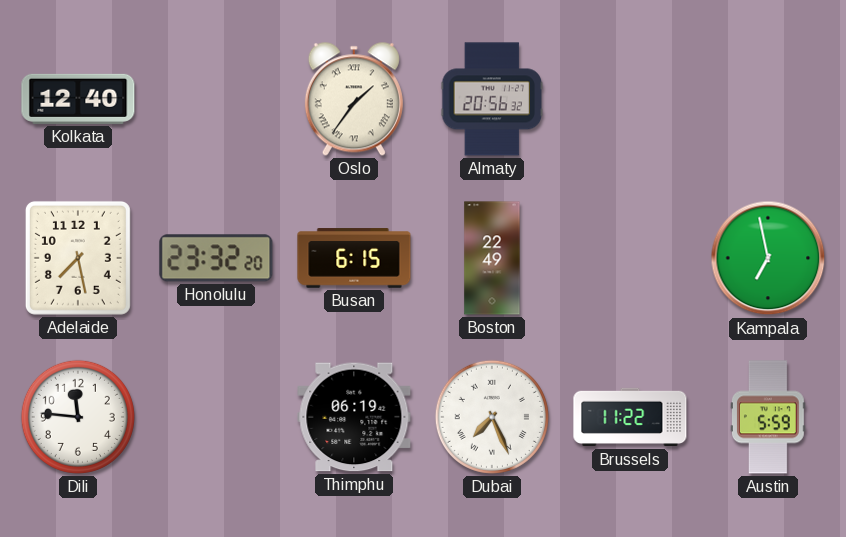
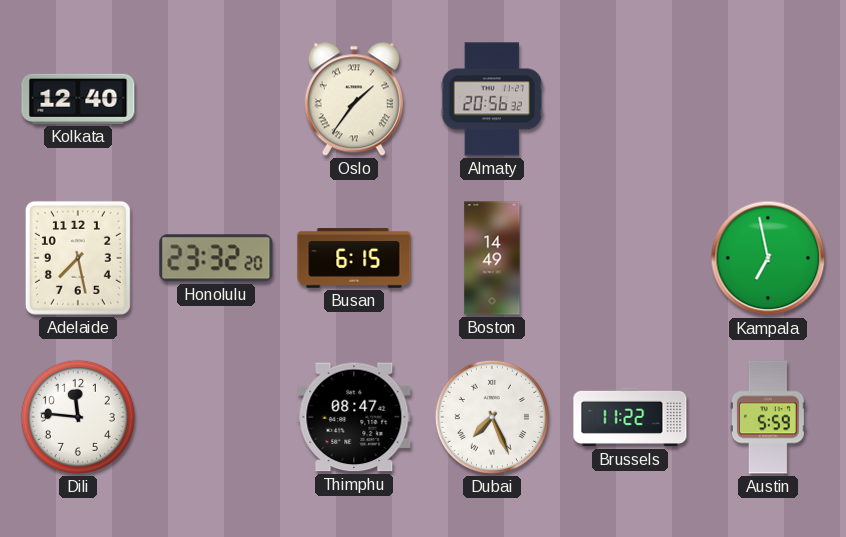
Boston: 22:49 -> 14:49 (492, 258)
Thimphu: 06:19 -> 08:47 (354, 417)
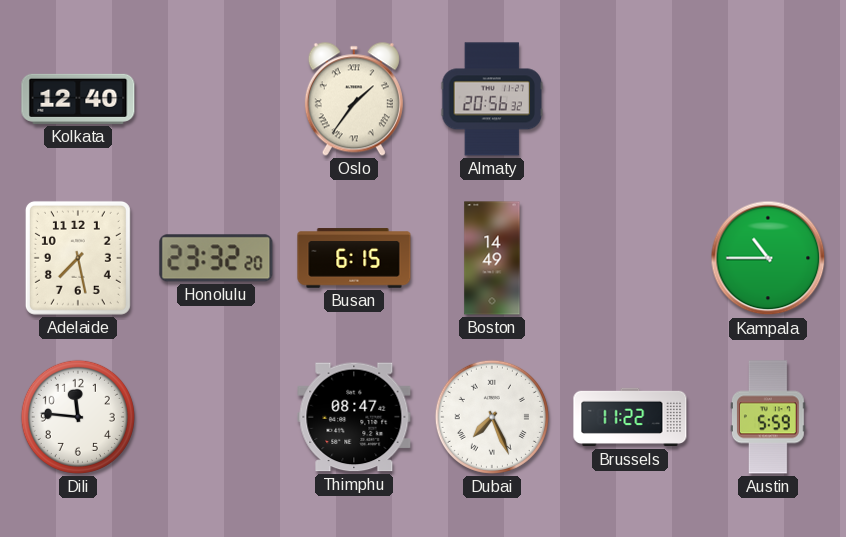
Kampala: 6:58 -> 10:45 (768, 258)
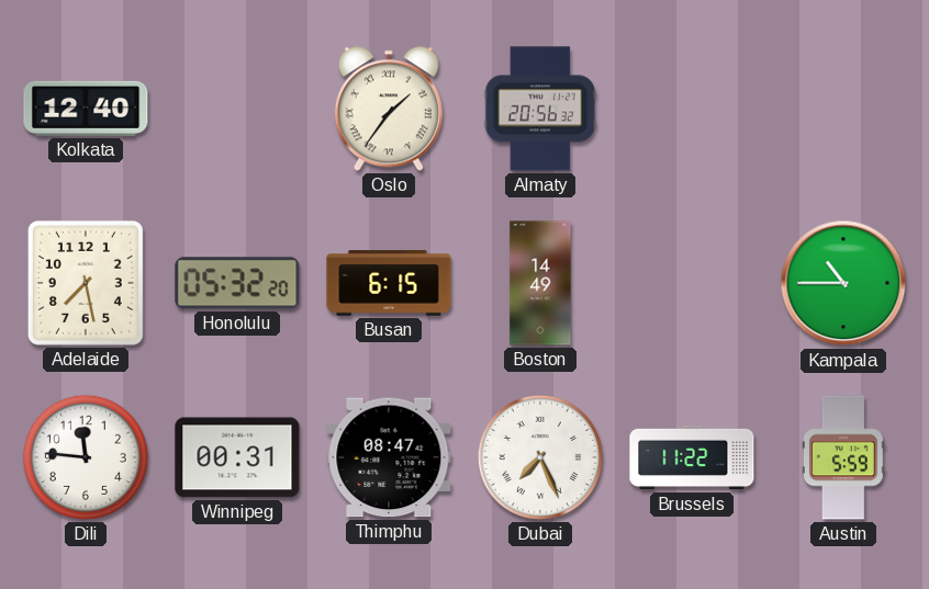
Honolulu: 23:32 -> 05:32 (237, 283)
Winnipeg: none -> 00:31 (237, 457)
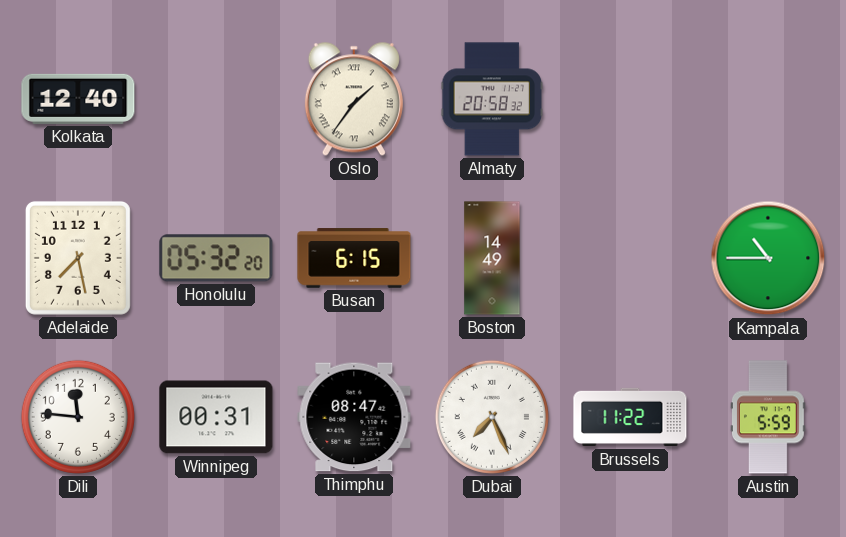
Almaty: 20:56 -> 20:58 (492, 99)
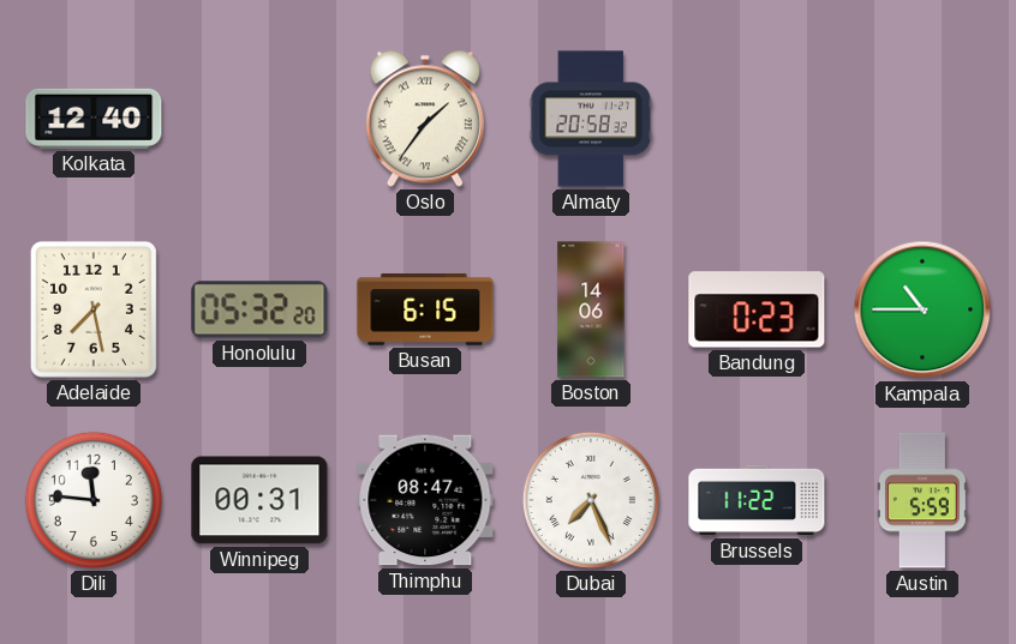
Boston: 14:49 -> 14:06 (591, 309)
Bandung: none -> 0:23 (757, 309)
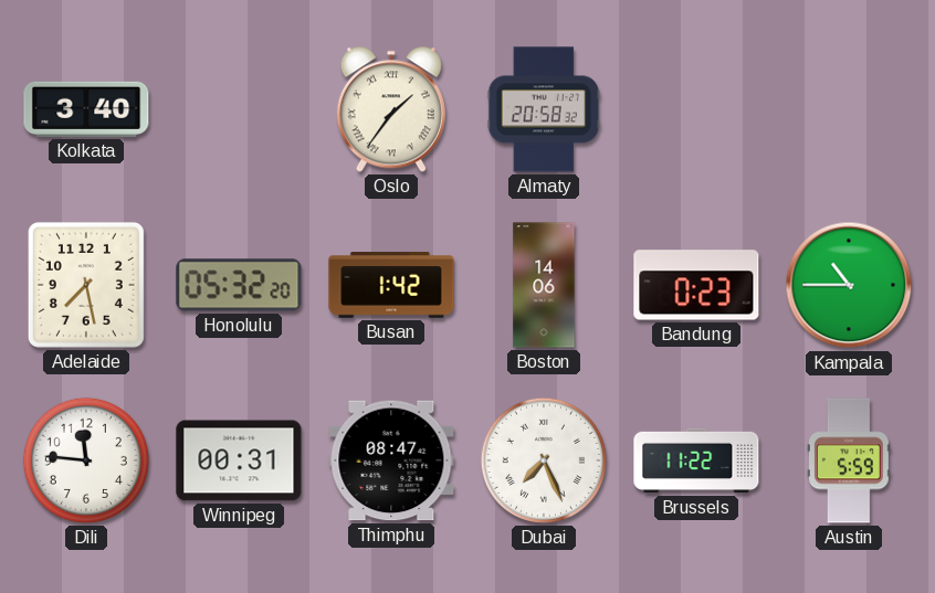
Kolkata: 12:40 -> 3:40 (86, 109)
Busan: 6:15 -> 1:42 (391, 285)
